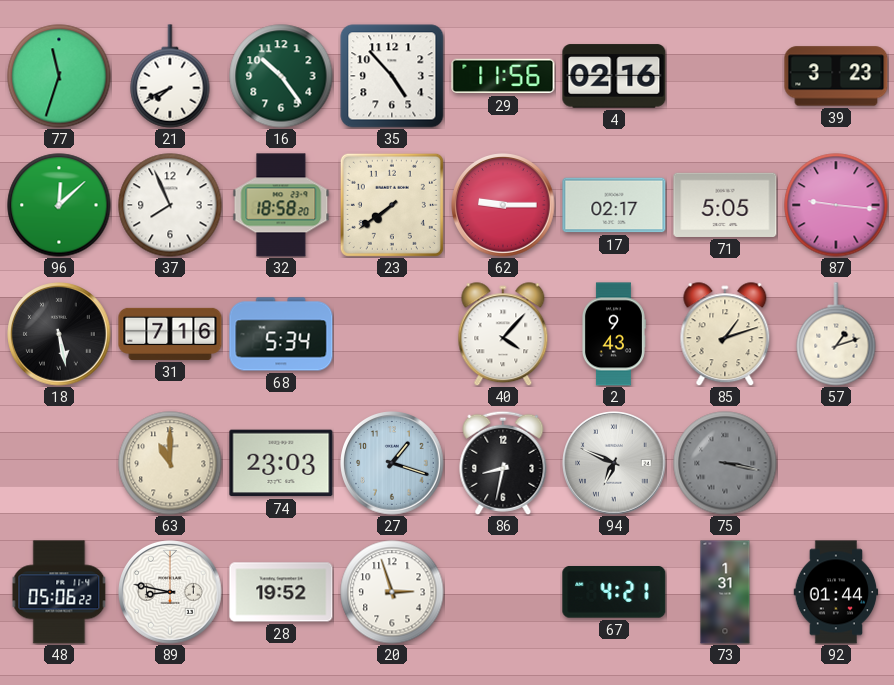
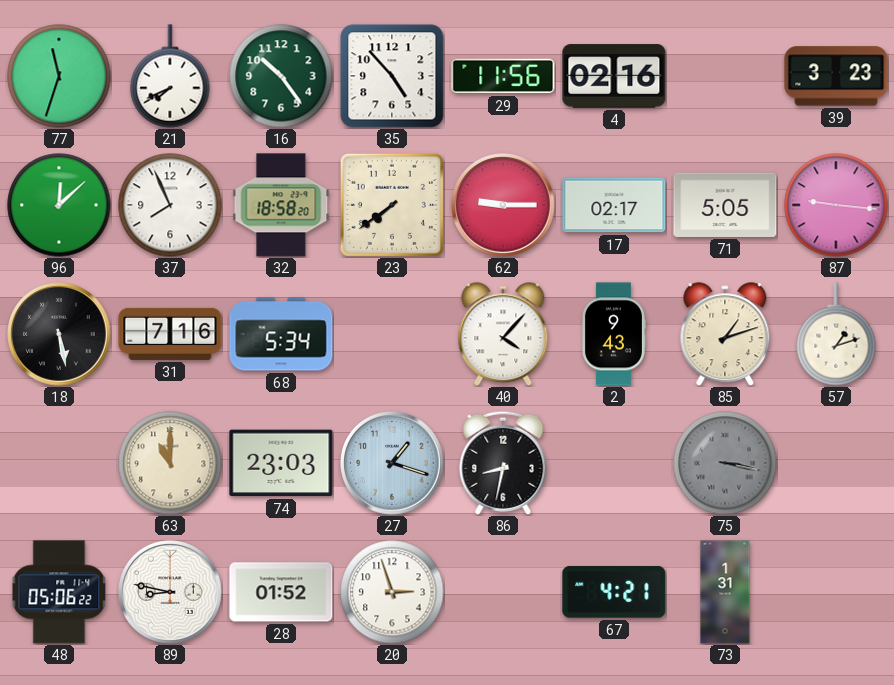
94: 6:49 -> none (614, 463)
28: 19:52 -> 01:52 (281, 592)
92: 01:44 -> none (836, 592)
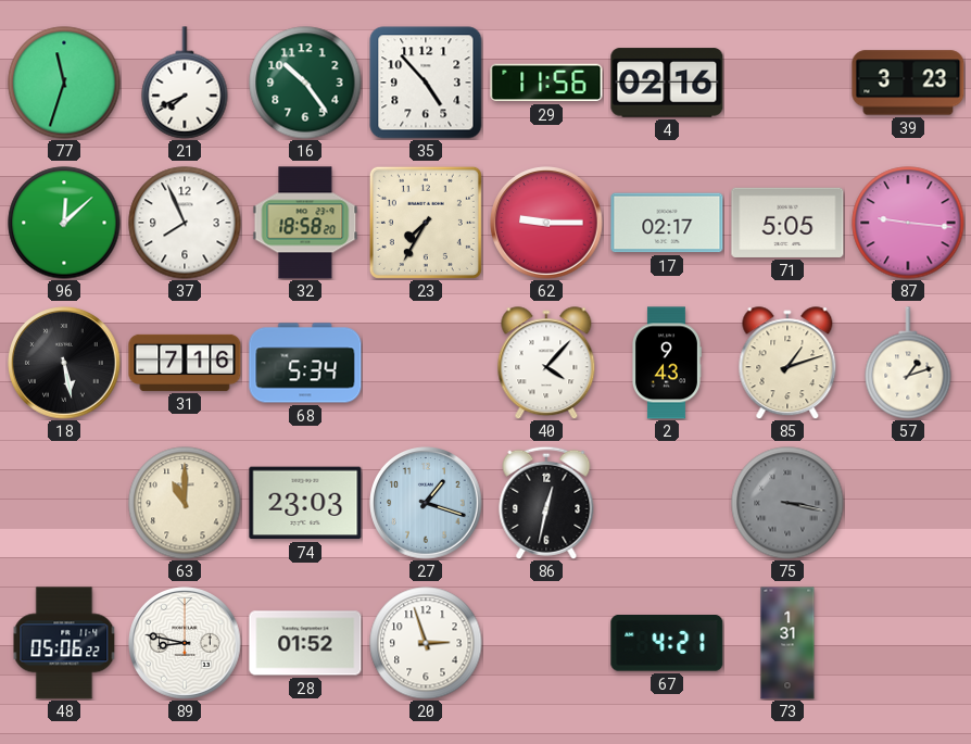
23: 7:39 -> 7:35 (426, 223)
86: 8:32 -> 12:32 (546, 503)
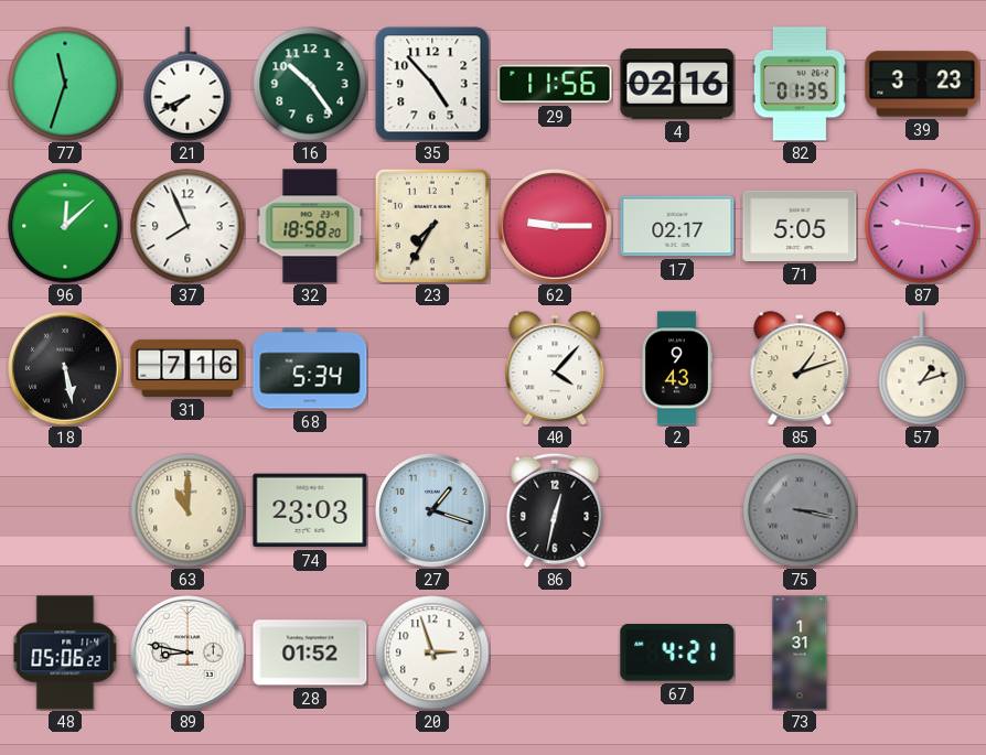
82: none -> 01:35 (800, 84)
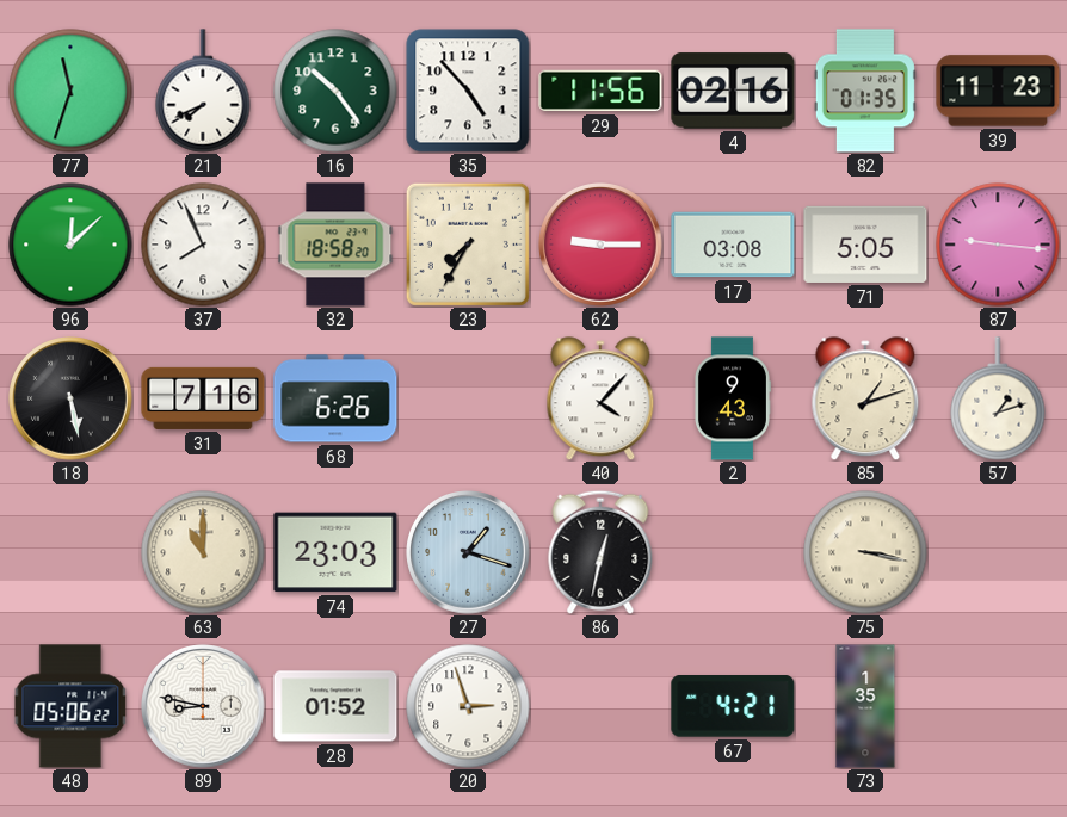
39: 3:23 -> 11:23 (998, 91)
17: 02:17 -> 03:08 (733, 245)
68: 5:34 -> 6:26 (335, 398)
75 dial: grey -> cream (865, 552)
73: 1:31 -> 1:35 (865, 706)
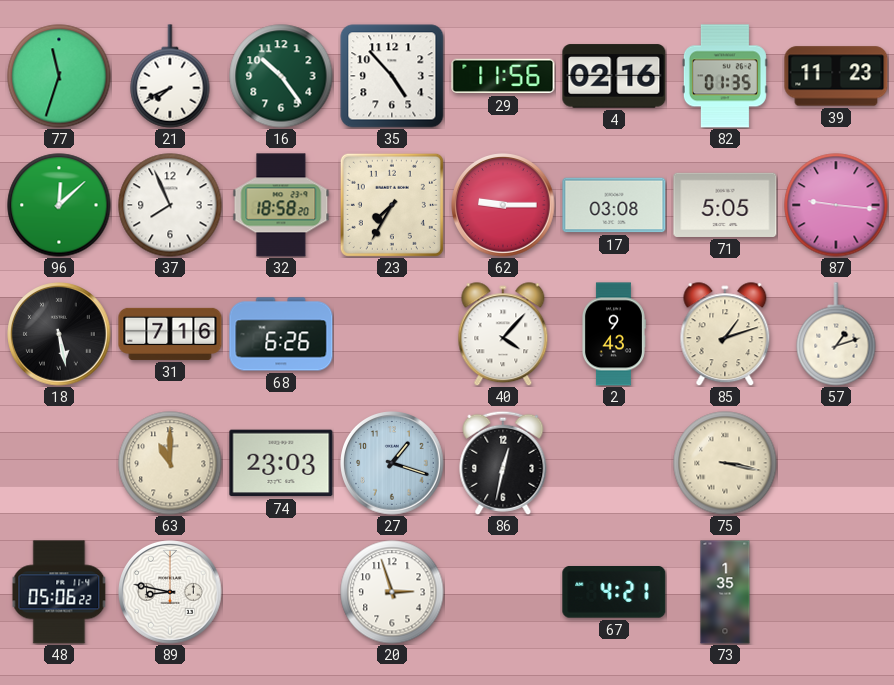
28: 01:52 -> none (335, 706)
